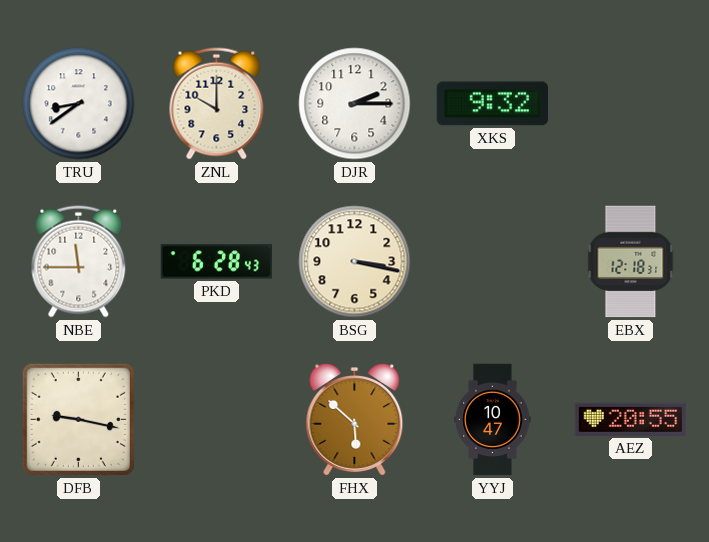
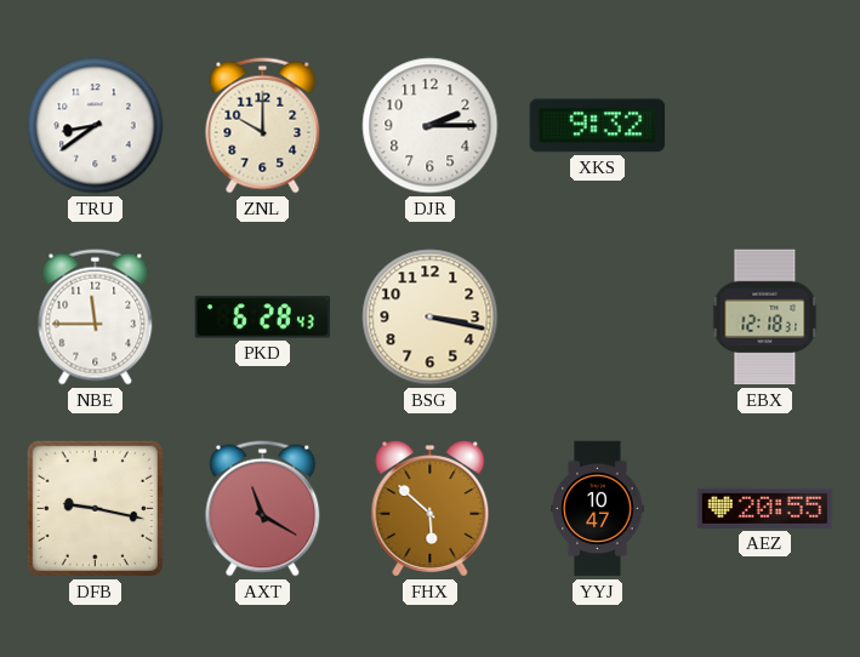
AXT: none -> 11:20 (263, 509)
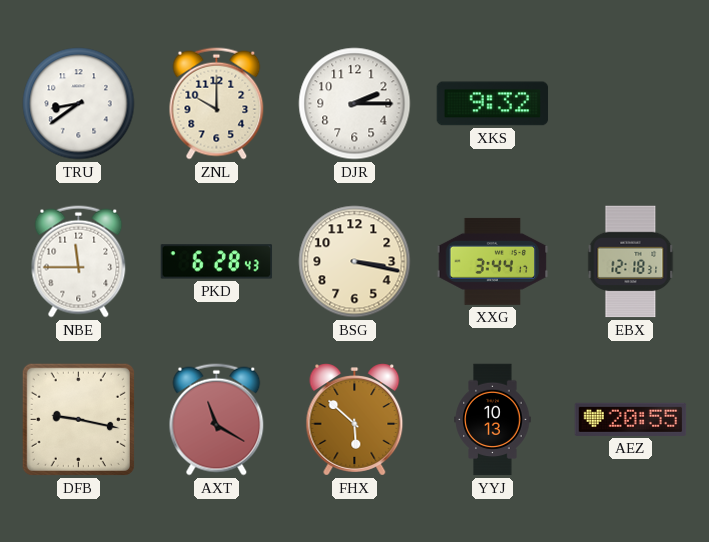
XXG: none -> 3:44 (493, 261)
YYJ: 10:47 -> 10:13 (493, 420)
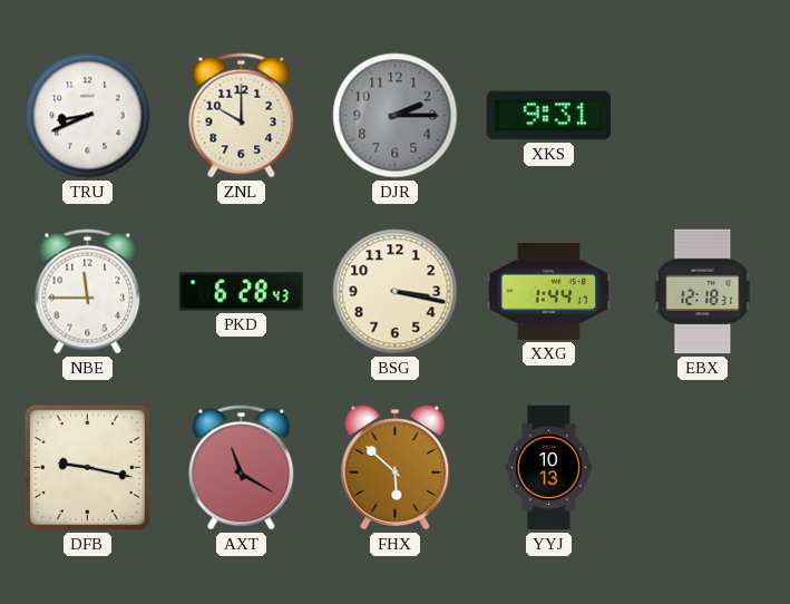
TRU: 8:39 -> 8:41 (88, 116)
DJR dial: white -> grey (396, 116)
XKS: 9:32 -> 9:31 (549, 116)
XXG: 3:44 -> 1:44 (549, 291)
AEZ: 20:55 -> none (631, 419)
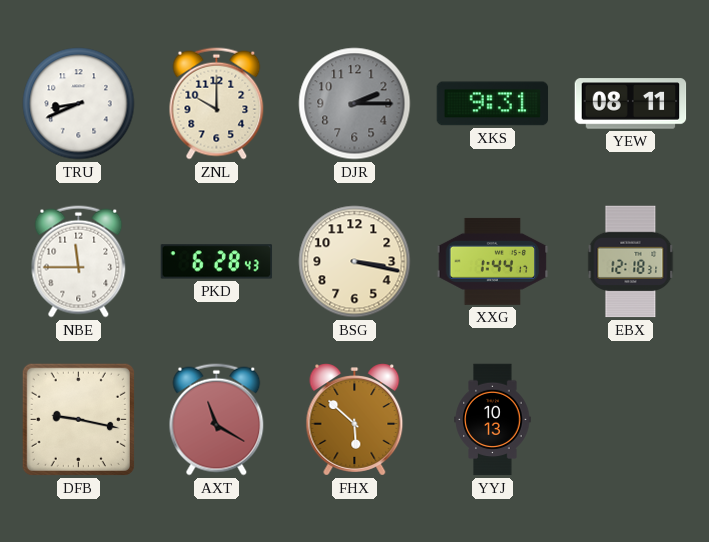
YEW: none -> 08:11 (631, 104)
